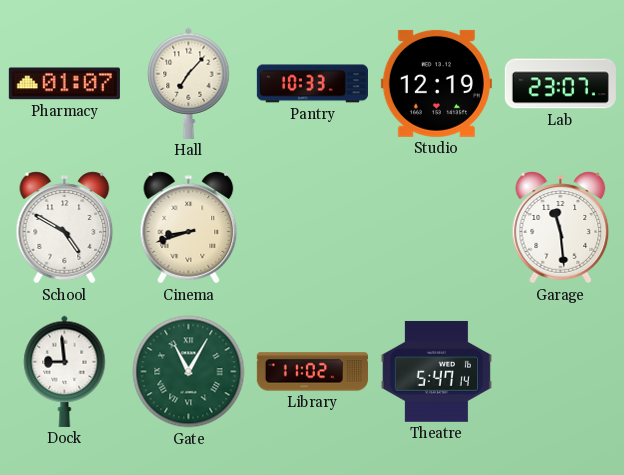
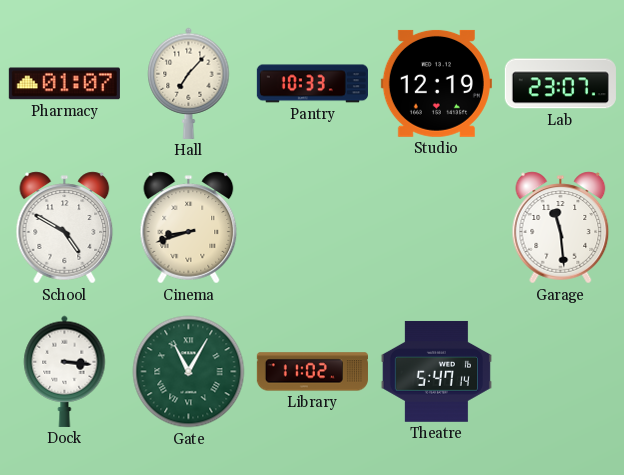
Dock: 8:59 -> 3:16 (65, 371)
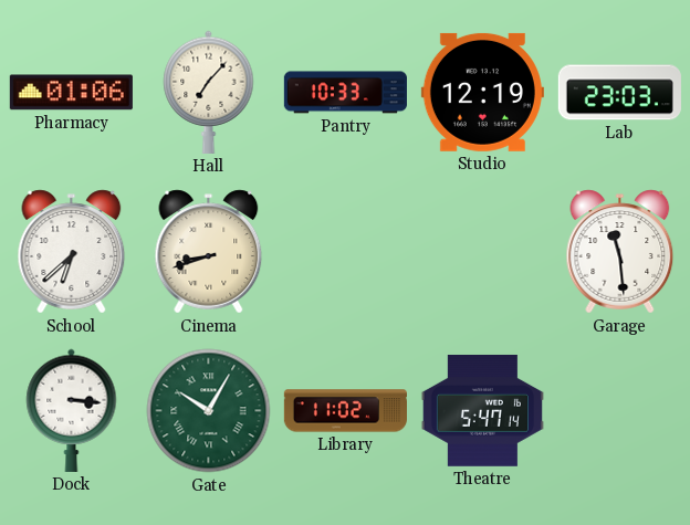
Pharmacy: 01:07 -> 01:06 (71, 93)
Lab: 23:07 -> 23:03 (619, 93)
School: 4:50 -> 6:38 (72, 252)
Gate: 11:05 -> 10:05 (209, 411)
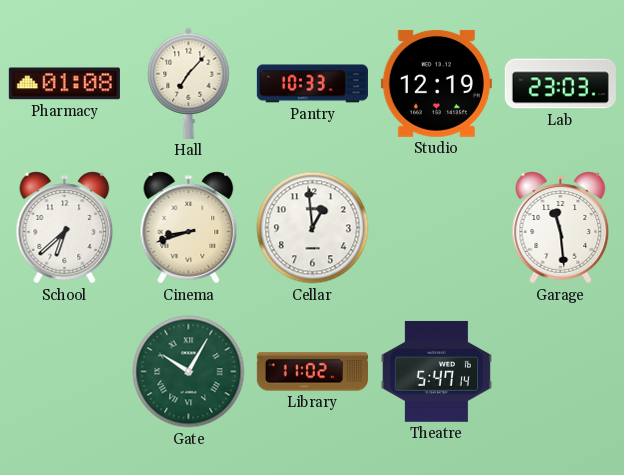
Pharmacy: 01:06 -> 01:08 (64, 84)
Cellar: none -> 12:59 (313, 228)
Dock: 3:16 -> none (72, 410)
